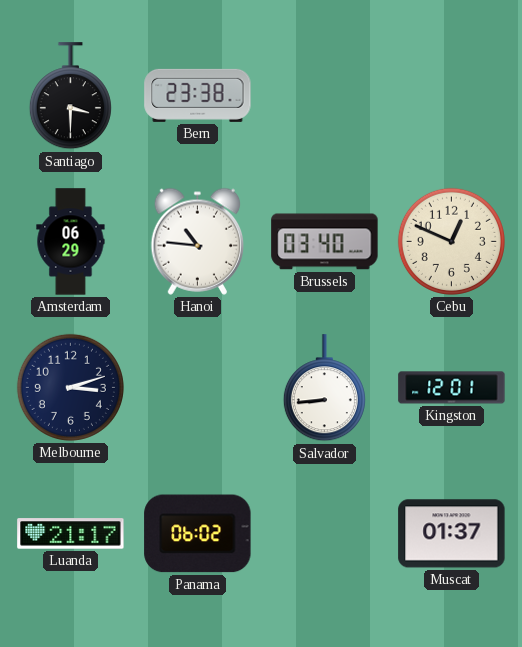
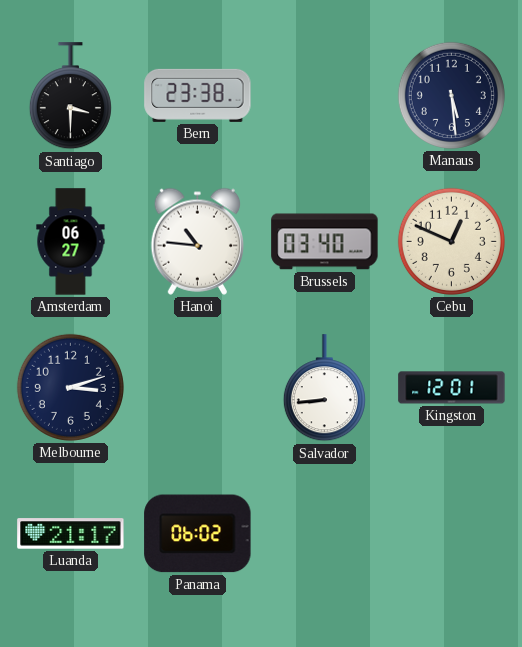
Manaus: none -> 5:29 (451, 95)
Amsterdam: 06:29 -> 06:27 (71, 242)
Muscat: 01:37 -> none (452, 534)
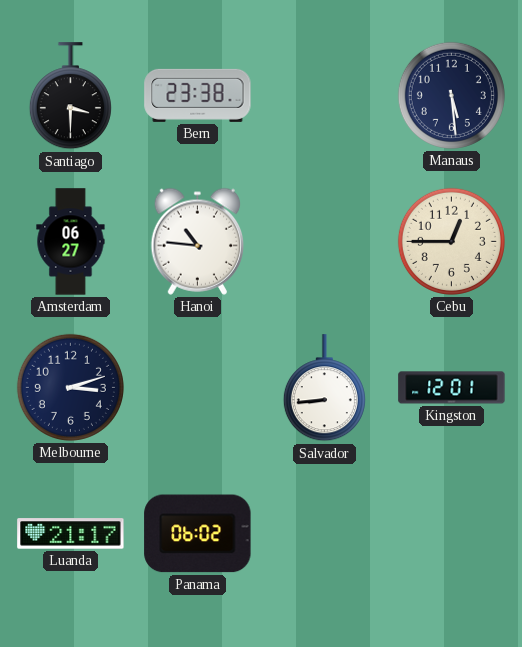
Brussels: 03:40 -> none (325, 242)
Cebu: 12:49 -> 12:45 (451, 241)
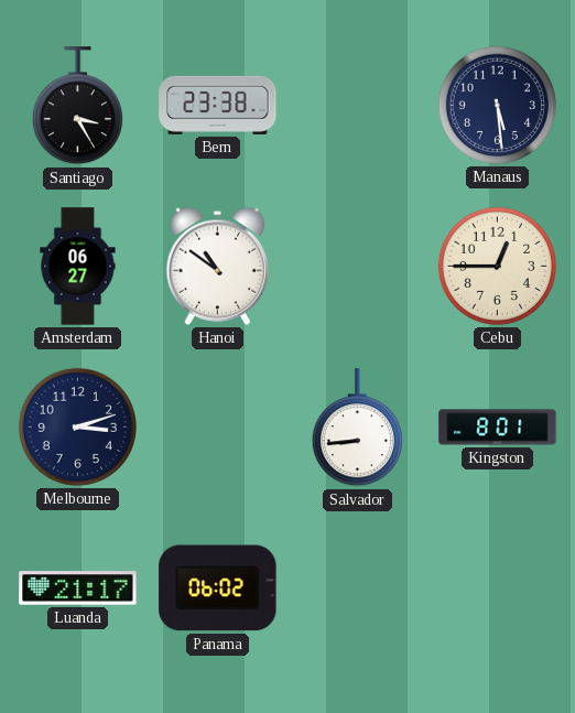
Santiago: 3:30 -> 3:25 (77, 106)
Hanoi: 10:46 -> 10:51 (217, 266)
Kingston: 12:01 -> 8:01 (498, 428)
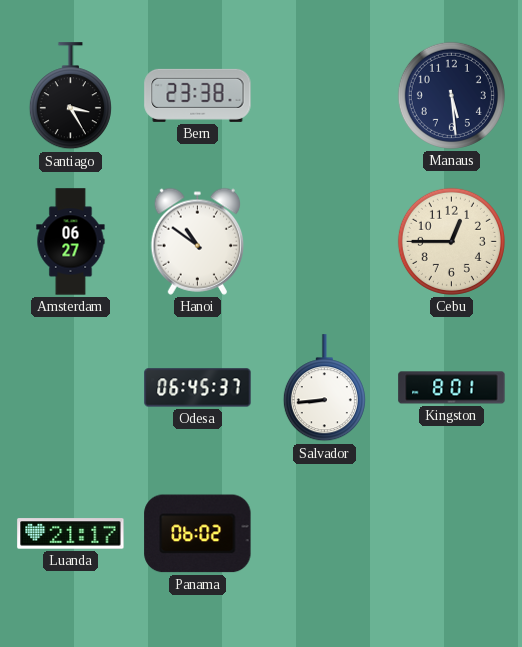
Melbourne: 3:12 -> none (77, 426)
Odesa: none -> 06:45 (198, 388)
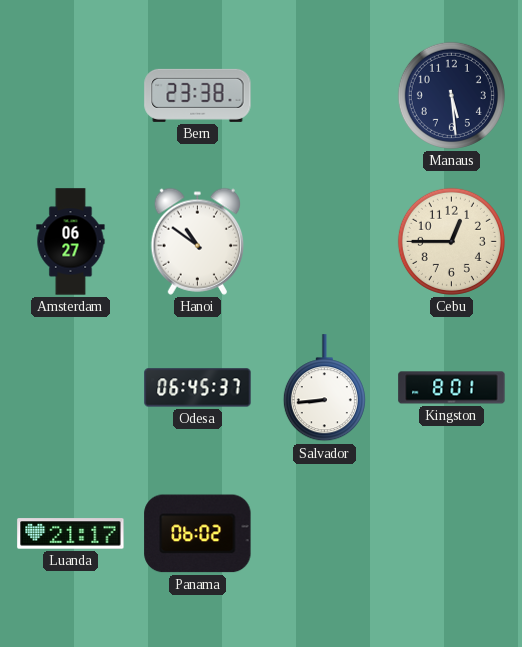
Santiago: 3:25 -> none (70, 96)
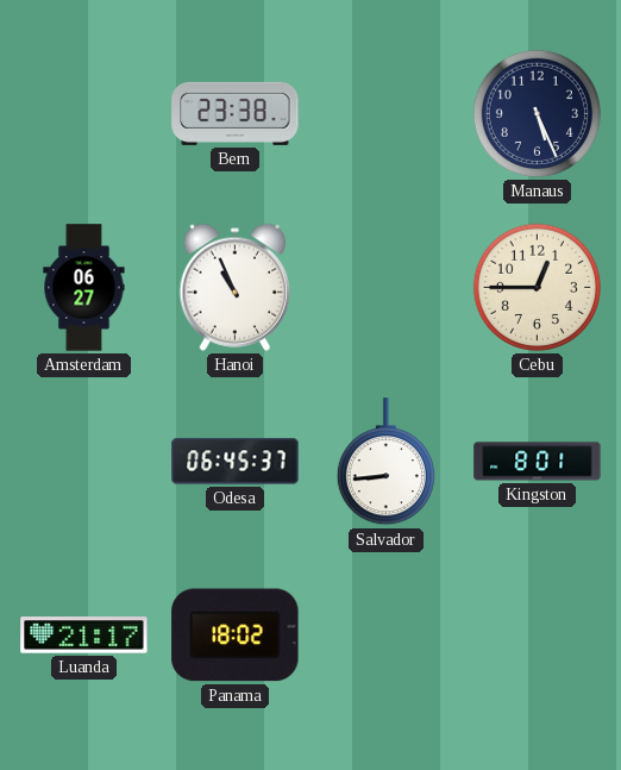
Manaus: 5:29 -> 5:26 (537, 113)
Hanoi: 10:51 -> 10:56 (234, 287)
Panama: 06:02 -> 18:02 (236, 636)
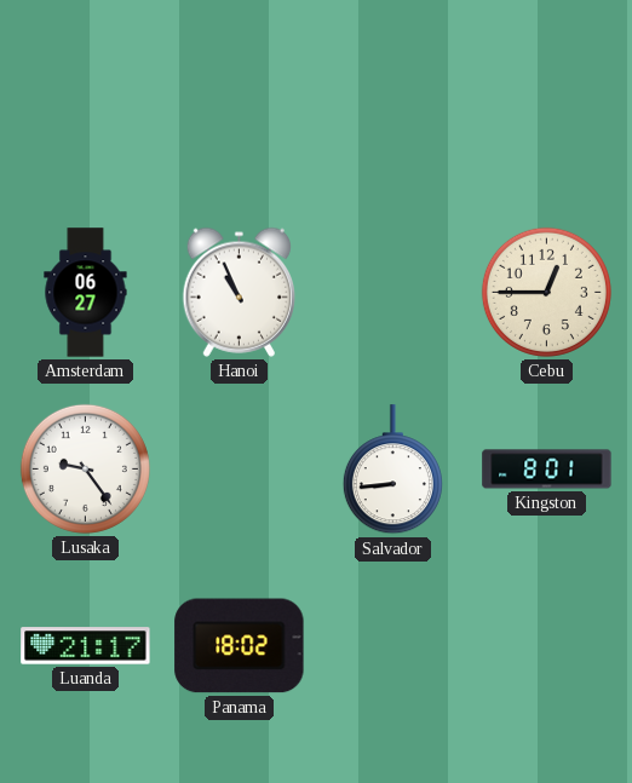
Bern: 23:38 -> none (236, 113)
Manaus: 5:26 -> none (537, 113)
Lusaka: none -> 9:24 (85, 468)
Odesa: 06:45 -> none (236, 462)
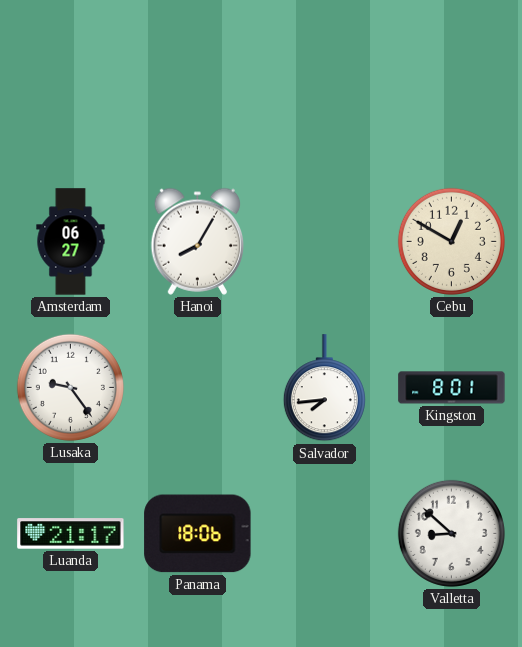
Hanoi: 10:56 -> 8:05 (197, 241)
Cebu: 12:45 -> 12:50 (451, 241)
Salvador: 8:44 -> 7:44 (324, 388)
Panama: 18:02 -> 18:06 (198, 534)
Valletta: none -> 8:52 (451, 533)
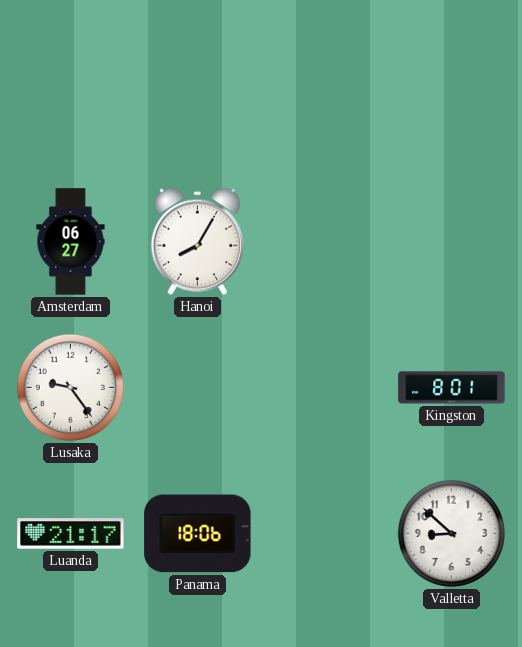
Cebu: 12:50 -> none (451, 241)
Salvador: 7:44 -> none (324, 388)
